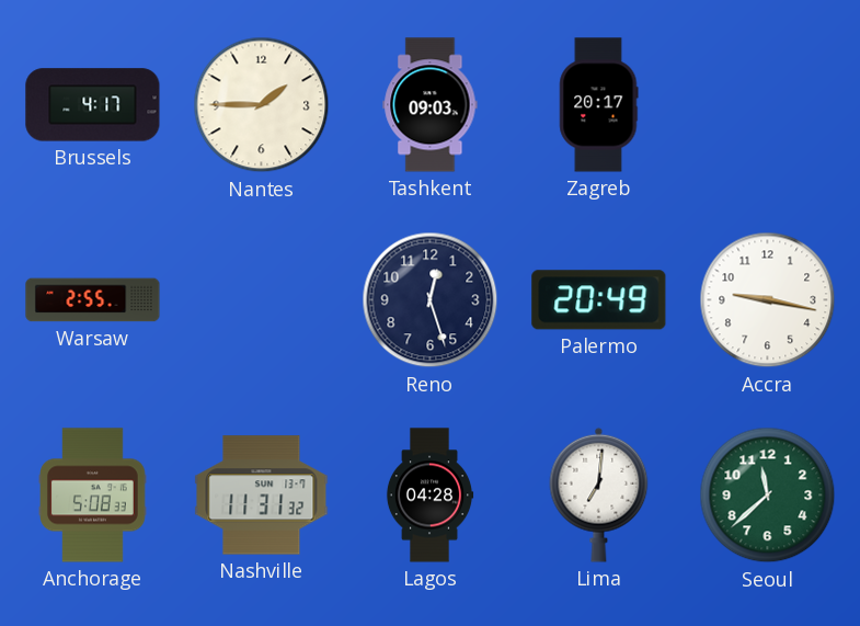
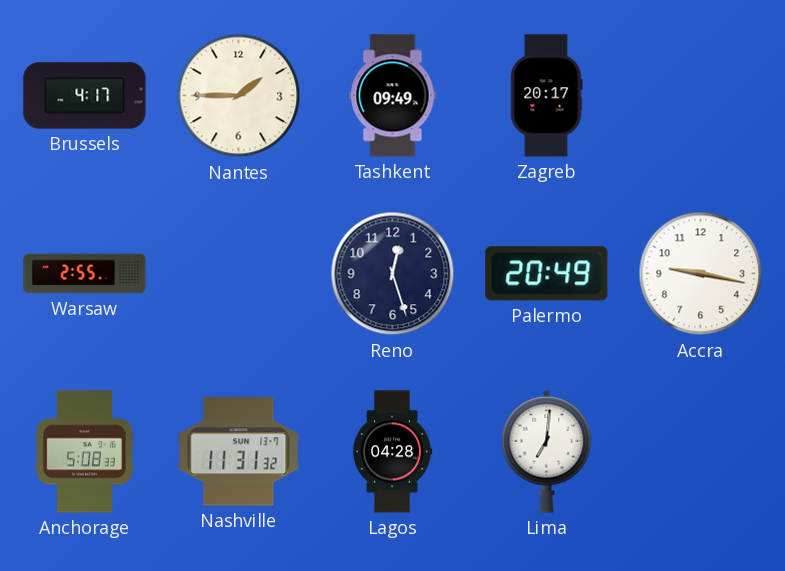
Tashkent: 09:03 -> 09:49 (393, 96)
Seoul: 11:38 -> none (768, 496)
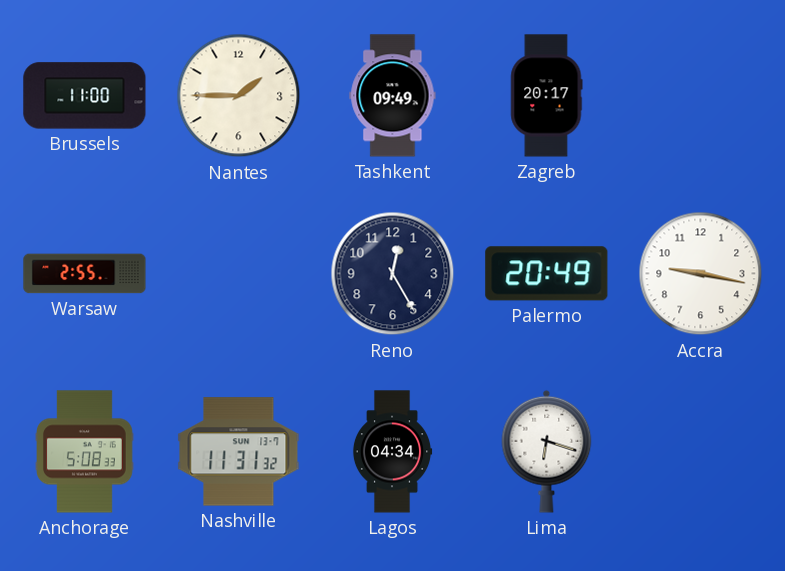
Brussels: 4:17 -> 11:00 (85, 96)
Reno: 12:27 -> 12:25 (393, 274)
Lagos: 04:28 -> 04:34 (392, 452)
Lima: 7:01 -> 6:18 (547, 451)
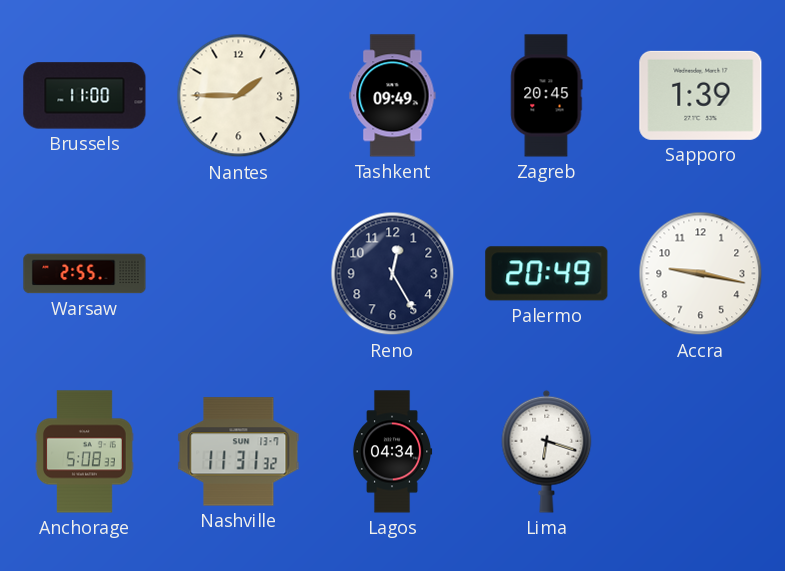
Zagreb: 20:17 -> 20:45 (547, 96)
Sapporo: none -> 1:39 (701, 95)
